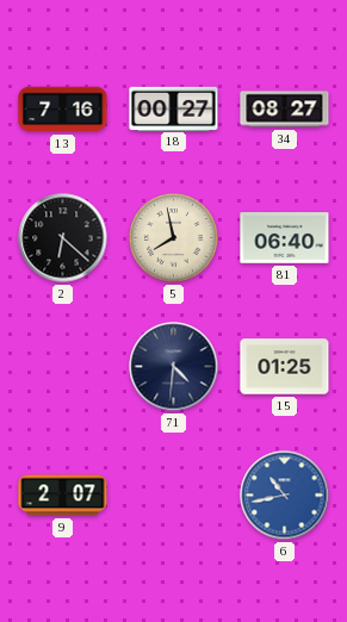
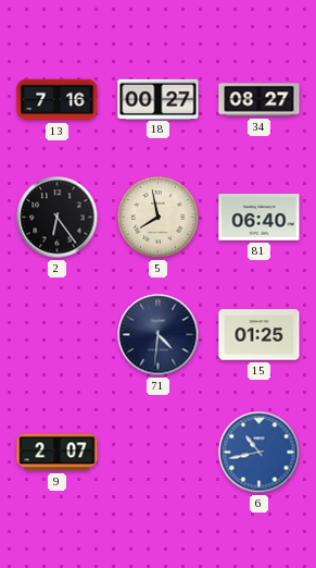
2: 6:22 -> 6:24 (58, 218)
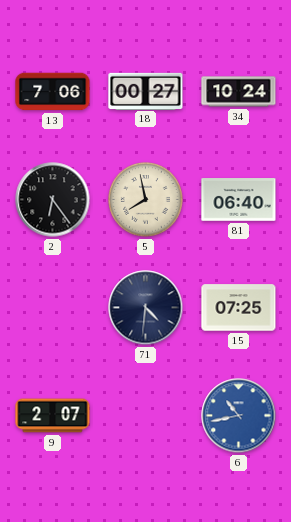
13: 7:16 -> 7:06 (53, 92)
34: 08:27 -> 10:24 (239, 92)
15: 01:25 -> 07:25 (239, 308)
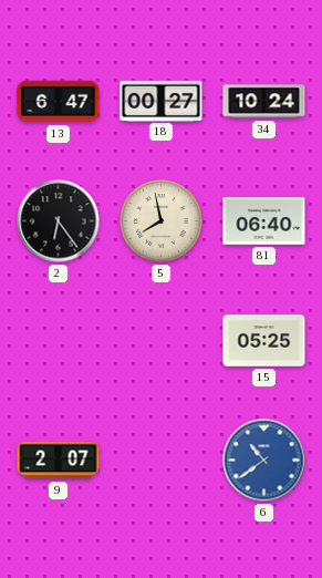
13: 7:06 -> 6:47 (59, 102)
71: 4:31 -> none (146, 308)
15: 07:25 -> 05:25 (264, 341)
6: 10:43 -> 10:39 (264, 461)
